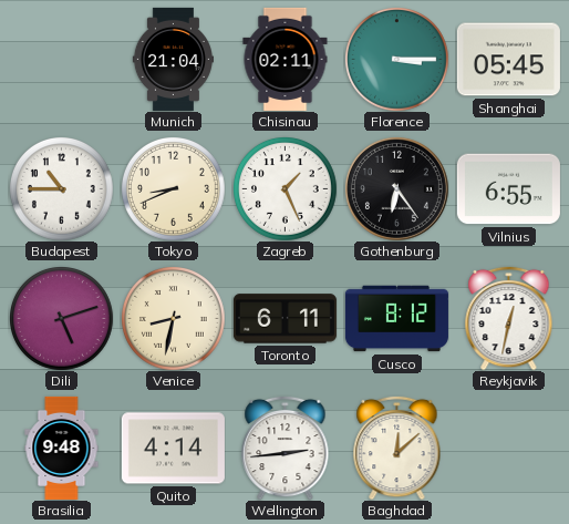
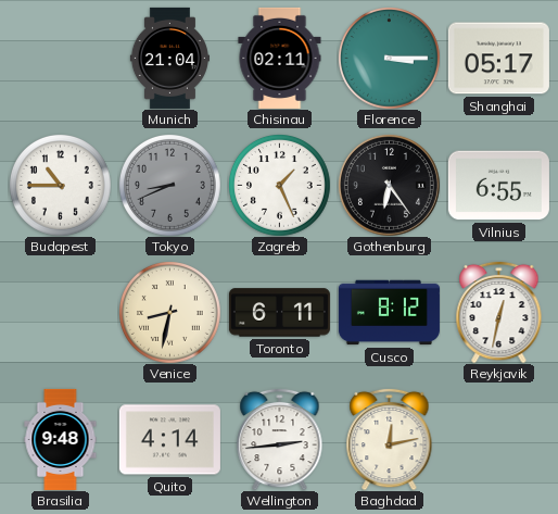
Shanghai: 05:45 -> 05:17 (498, 59)
Tokyo dial: cream -> grey (170, 186)
Dili: 5:12 -> none (62, 319)
Baghdad: 12:08 -> 12:13 (390, 439)
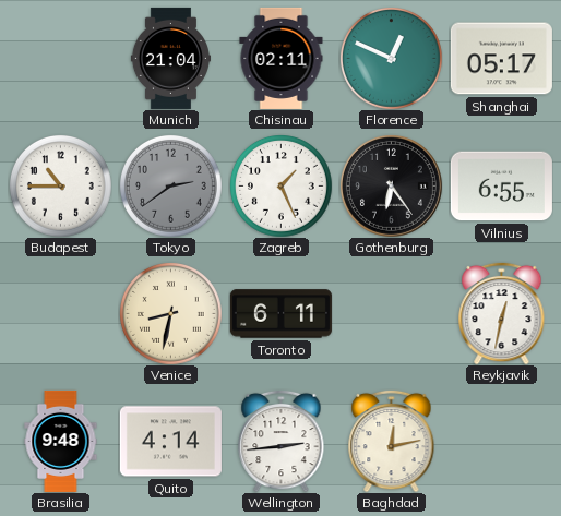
Florence: 3:15 -> 12:49 (392, 59)
Tokyo: 8:41 -> 2:39 (171, 187)
Cusco: 8:12 -> none (389, 313)
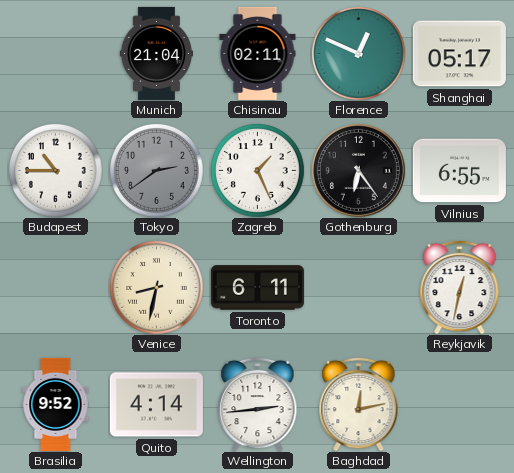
Brasilia: 9:48 -> 9:52 (56, 404)
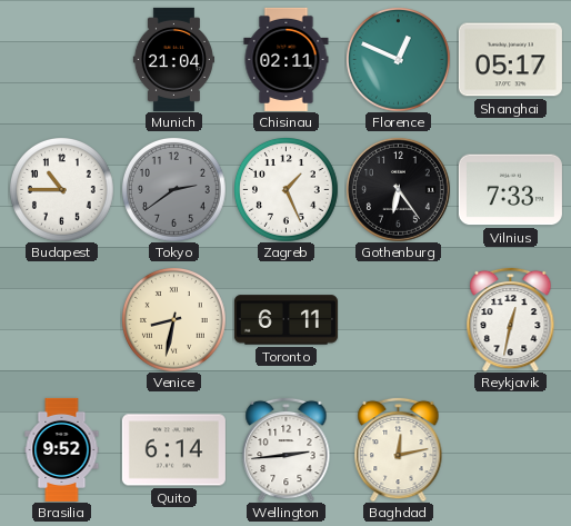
Vilnius: 6:55 -> 7:33 (510, 190)
Quito: 4:14 -> 6:14 (173, 450)
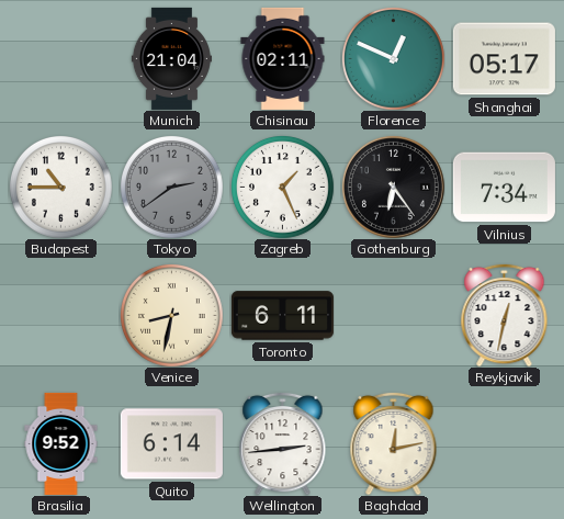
Vilnius: 7:33 -> 7:34 (504, 188)
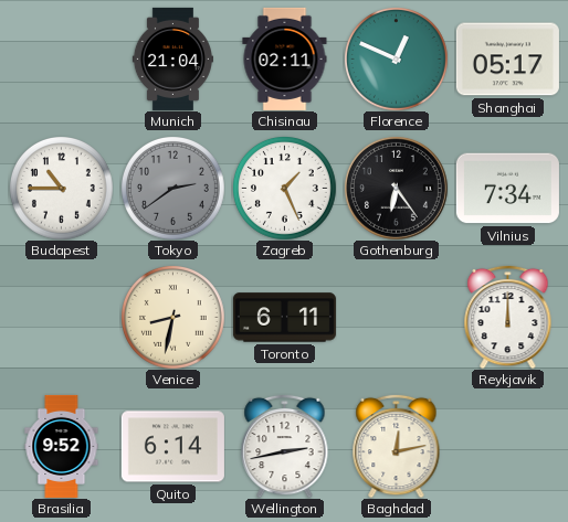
Reykjavik: 12:32 -> 12:00 (508, 317)
Wellington: 2:44 -> 2:43 (285, 446)
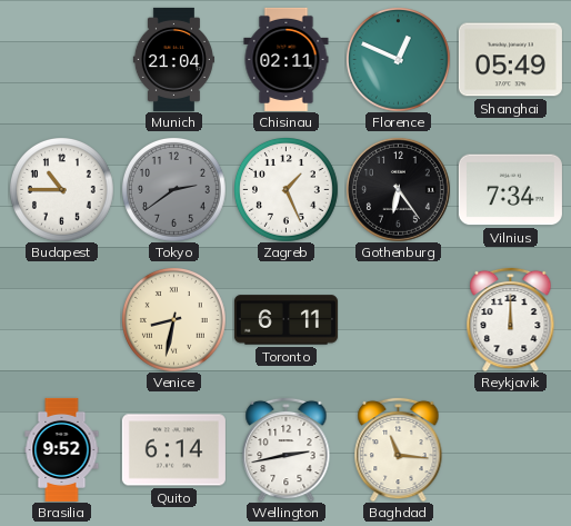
Shanghai: 05:17 -> 05:49 (510, 60)
Baghdad: 12:13 -> 11:16 (399, 449)
